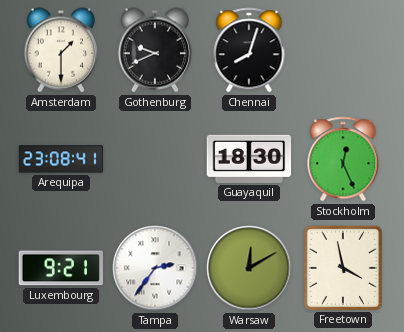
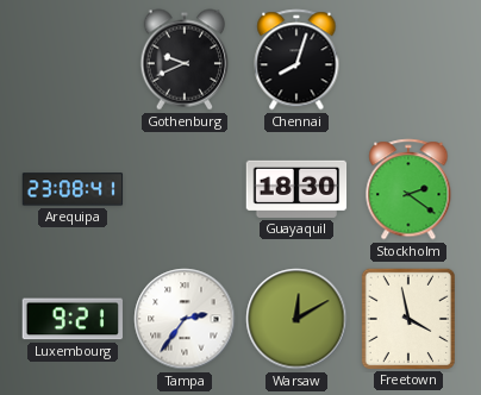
Amsterdam: 1:30 -> none (61, 50)
Stockholm: 12:26 -> 2:21 (408, 189)
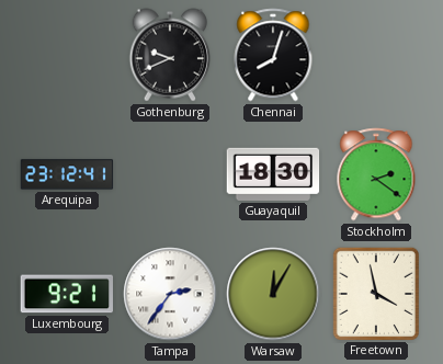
Arequipa: 23:08 -> 23:12 (67, 174)
Warsaw: 12:10 -> 12:05 (273, 294)
